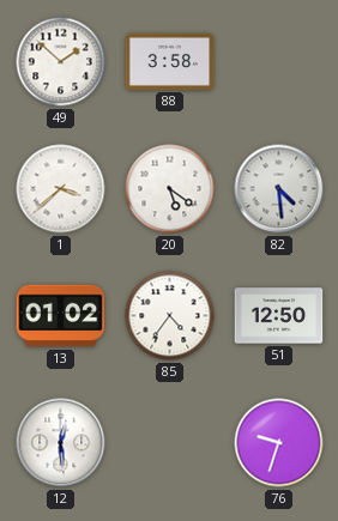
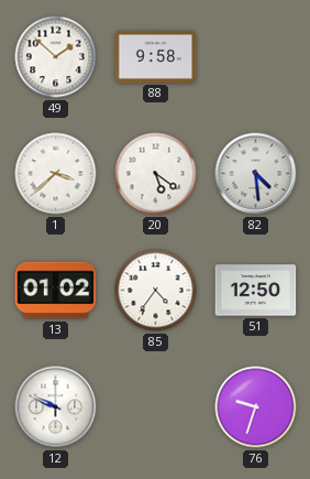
88: 3:58 -> 9:58 (156, 56)
12: 12:29 -> 9:49 (56, 407)
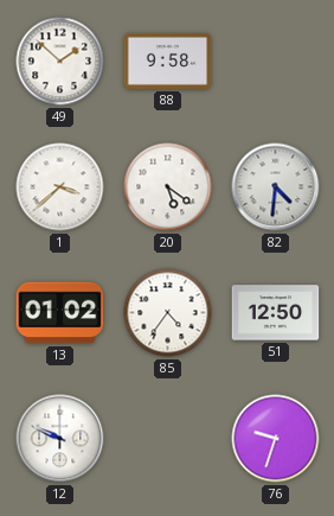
82: 4:29 -> 4:31 (276, 187)
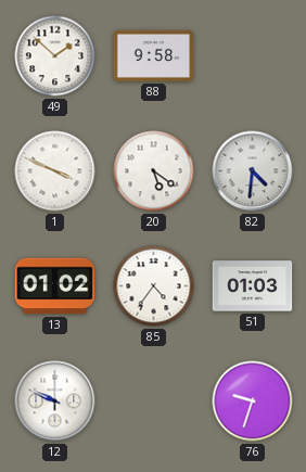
1: 3:38 -> 3:49 (55, 171)
51: 12:50 -> 01:03 (253, 286)
